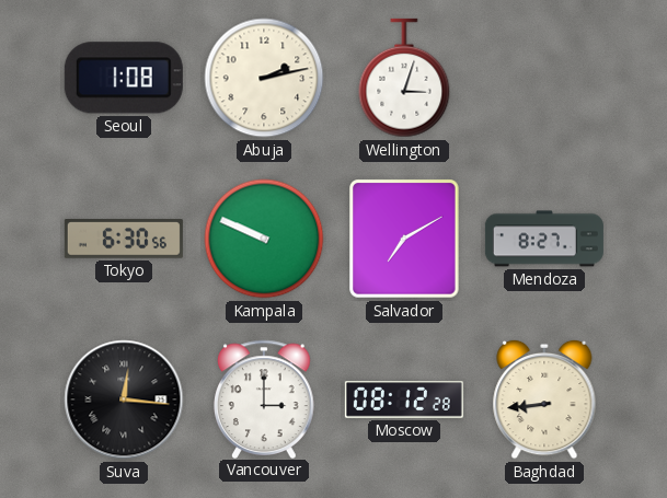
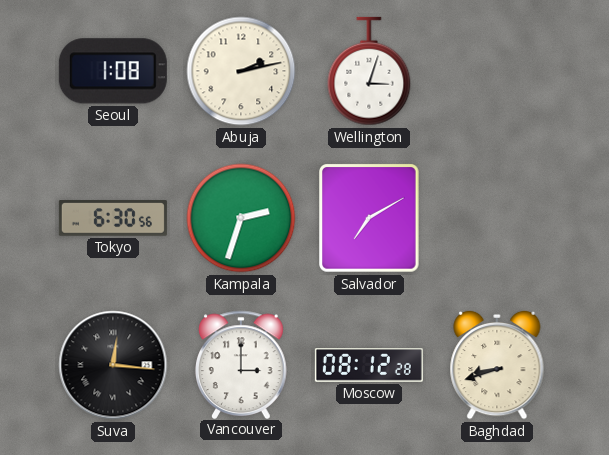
Kampala: 9:49 -> 2:33 (241, 218)
Mendoza: 8:27 -> none (544, 239)
Baghdad: 8:44 -> 8:42 (497, 365)
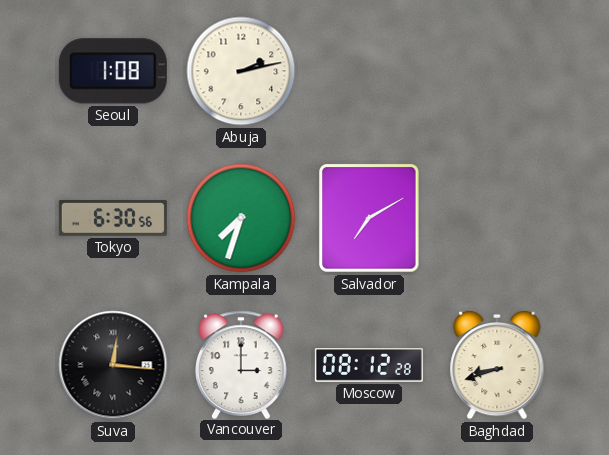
Wellington: 3:03 -> none (369, 71)
Kampala: 2:33 -> 7:33 (241, 218)
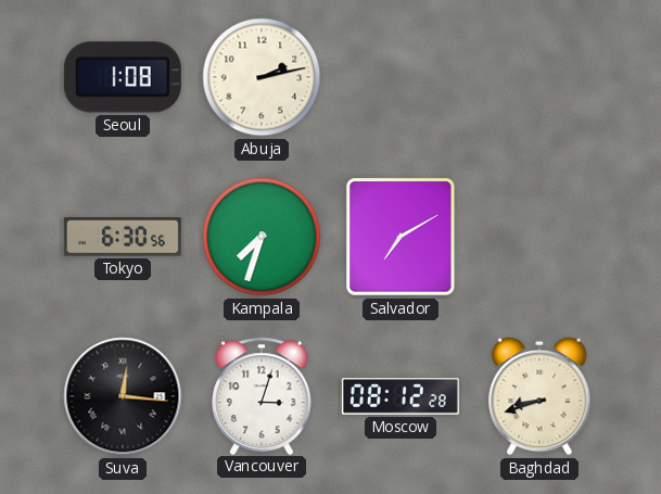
Vancouver: 3:00 -> 3:03 (263, 395)
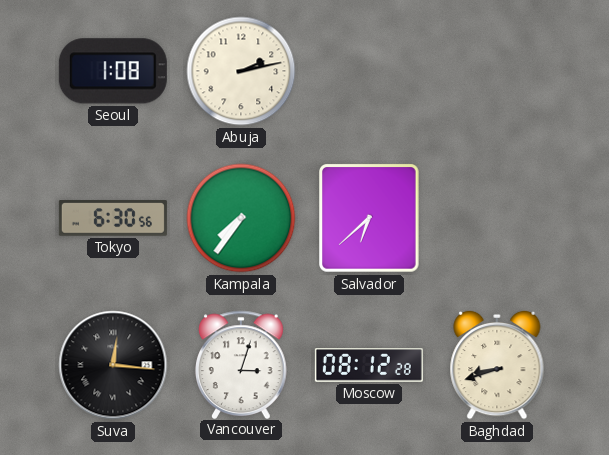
Kampala: 7:33 -> 7:36 (241, 218)
Salvador: 7:10 -> 6:38 (369, 218)
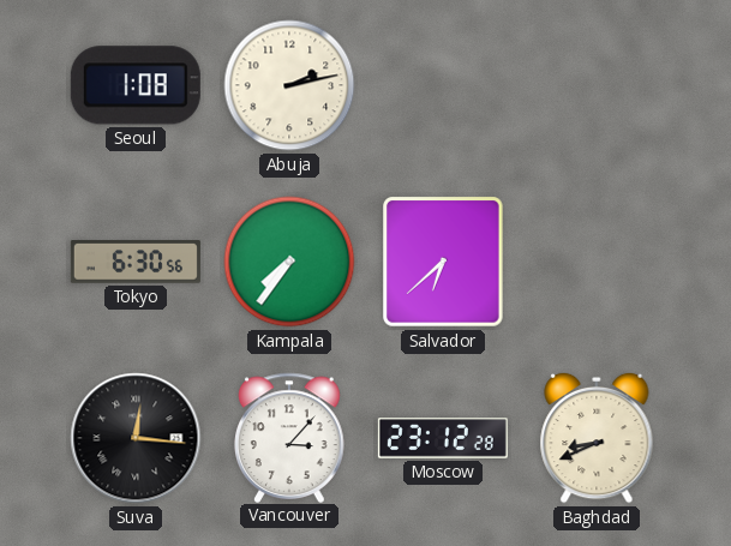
Vancouver: 3:03 -> 3:07 (290, 437)
Moscow: 08:12 -> 23:12 (443, 438)
Baghdad: 8:42 -> 8:41 (597, 438)
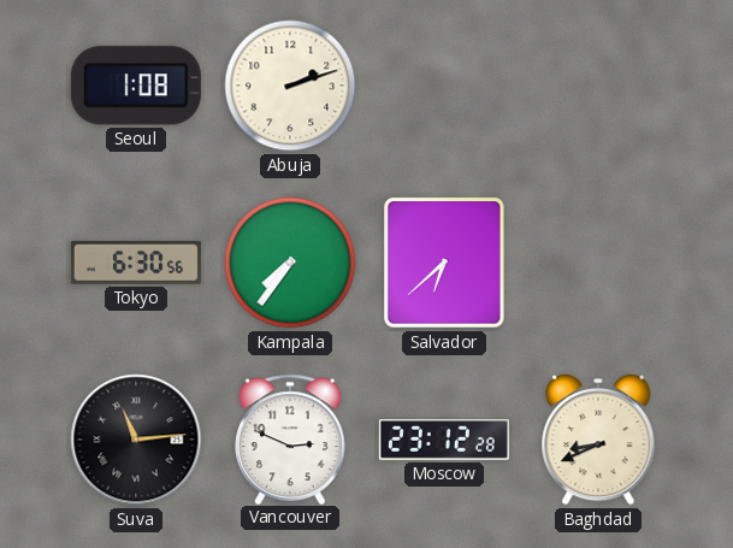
Abuja: 2:13 -> 2:12 (290, 86)
Suva: 12:16 -> 11:14 (136, 440)
Vancouver: 3:07 -> 2:49 (291, 438)
